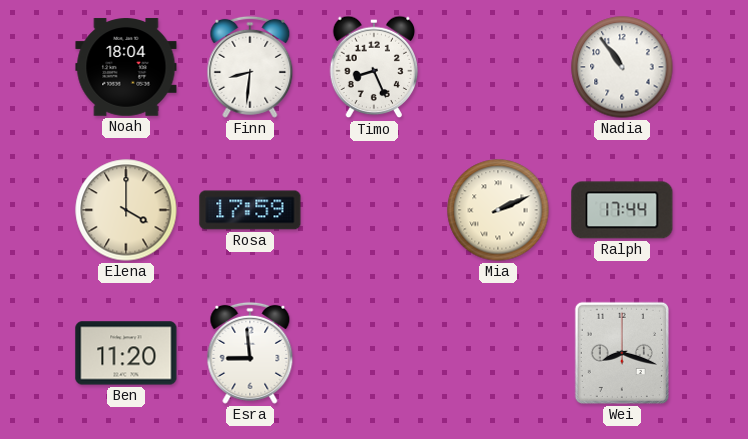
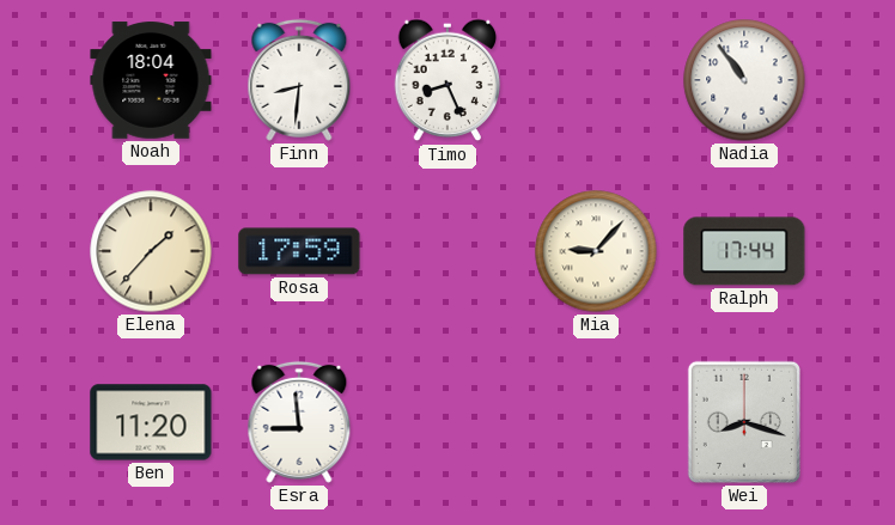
Elena: 4:00 -> 1:37 (151, 251)
Mia: 2:11 -> 9:07 (596, 251)
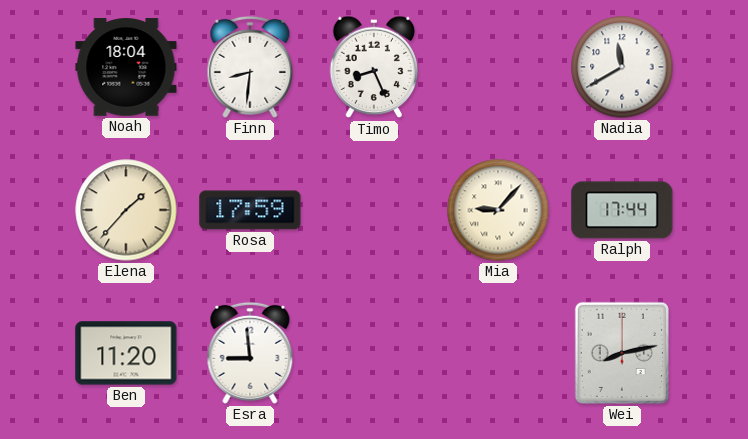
Nadia: 10:54 -> 11:40 (622, 67)
Wei: 8:18 -> 8:13 (622, 353)
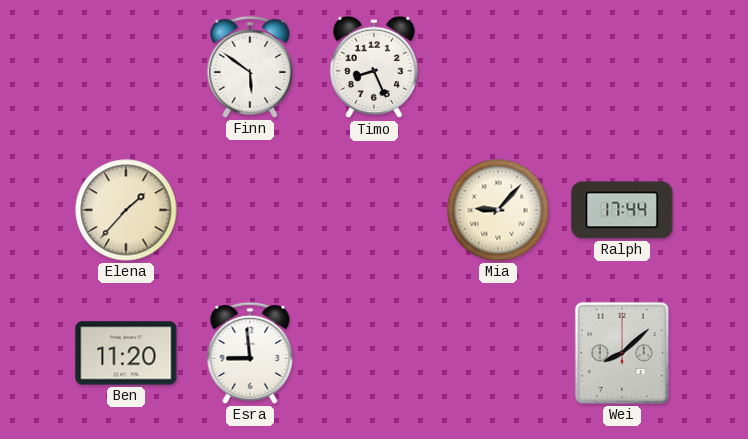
Noah: 18:04 -> none (126, 67)
Finn: 8:31 -> 5:51 (250, 67)
Nadia: 11:40 -> none (622, 67)
Rosa: 17:59 -> none (250, 210)
Wei: 8:13 -> 8:08 (622, 353)
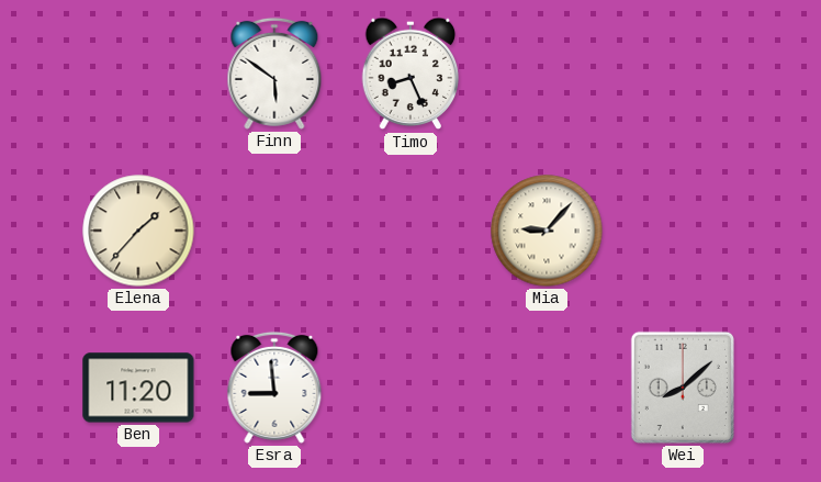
Ralph: 17:44 -> none (622, 210)
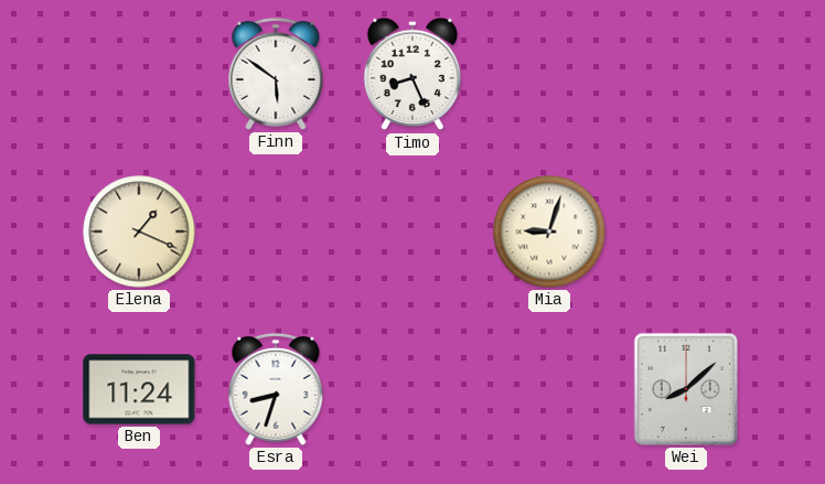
Elena: 1:37 -> 1:19 (139, 232)
Mia: 9:07 -> 9:03 (549, 232)
Ben: 11:20 -> 11:24 (139, 389)
Esra: 8:59 -> 8:33 (276, 389)
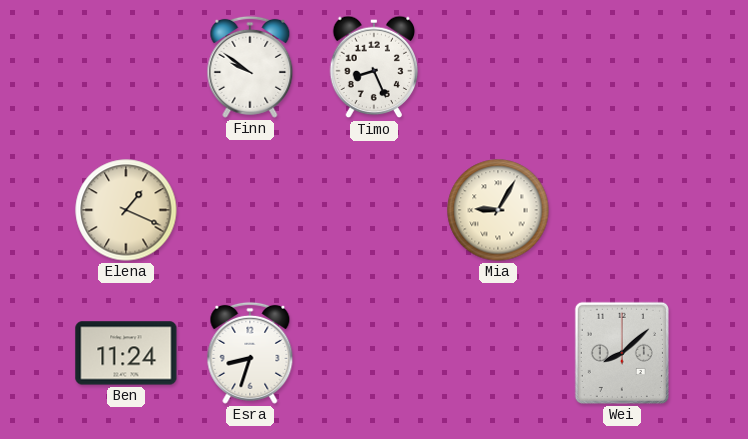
Finn: 5:51 -> 9:51 (250, 67)
Mia: 9:03 -> 9:05 (498, 210)
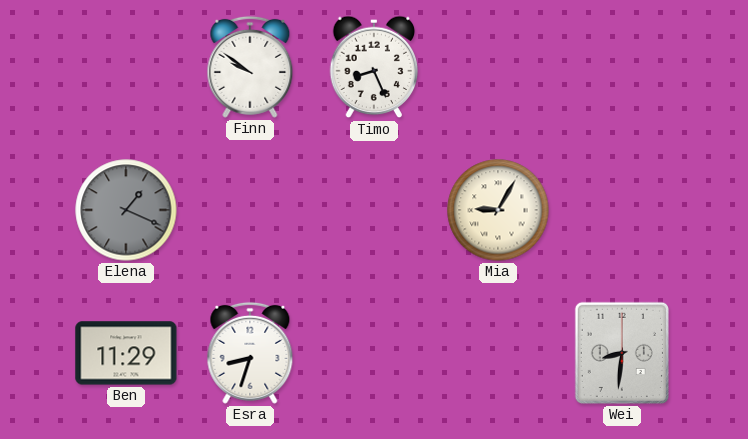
Elena dial: cream -> grey (126, 210)
Ben: 11:24 -> 11:29 (126, 353)
Wei: 8:08 -> 8:31 (622, 353)
